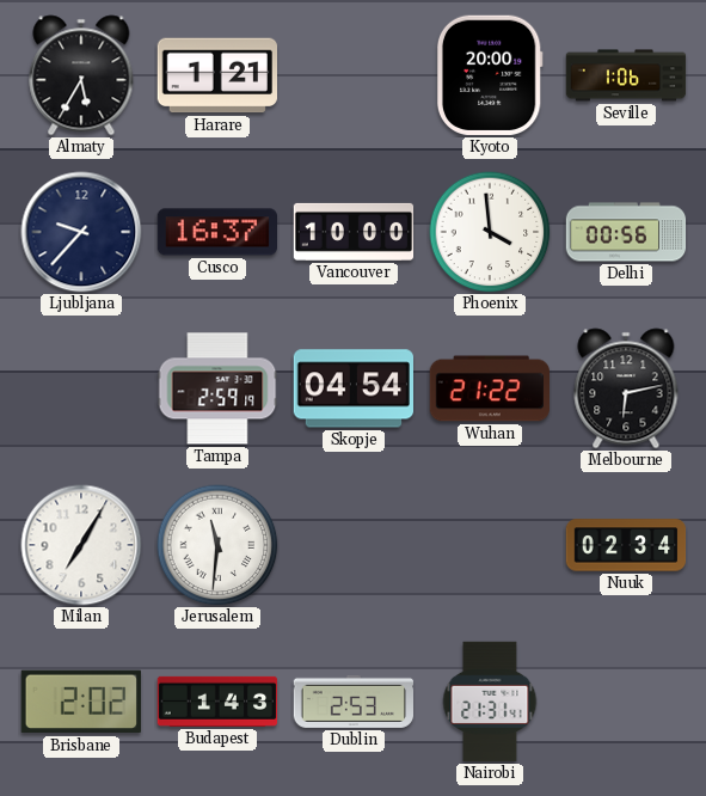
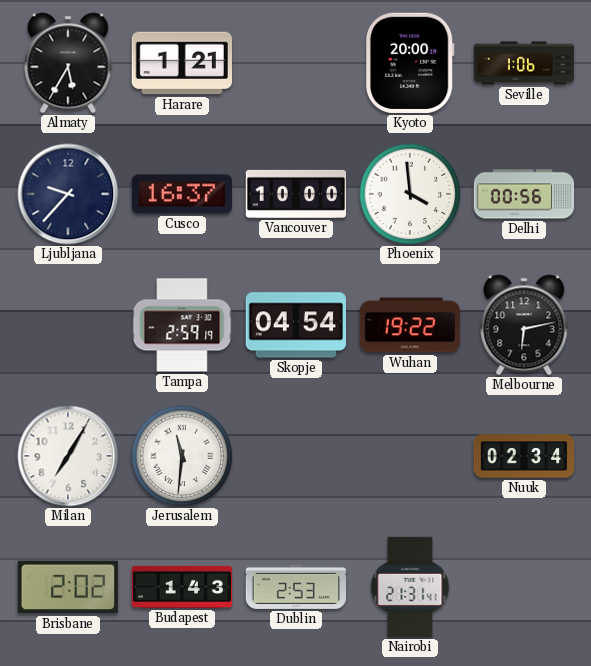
Wuhan: 21:22 -> 19:22 (409, 325)
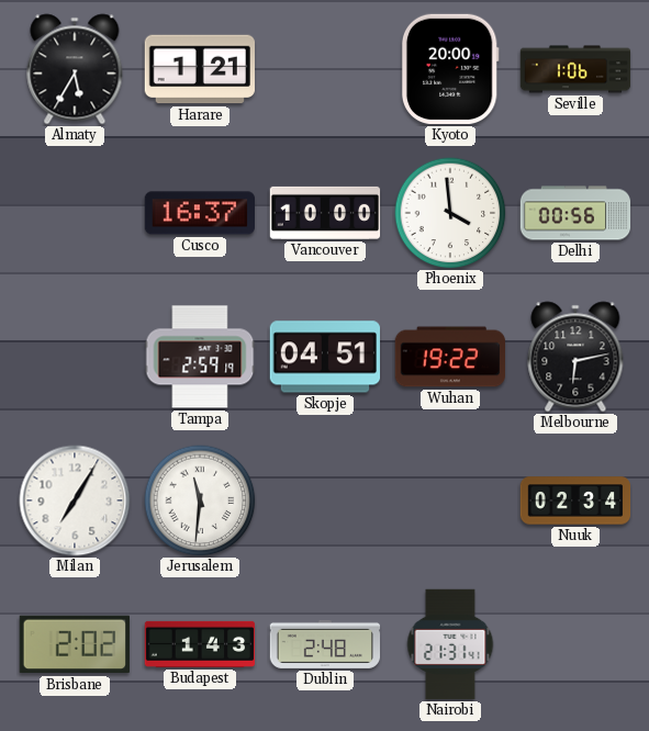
Ljubljana: 9:37 -> none (68, 194)
Skopje: 04:54 -> 04:51 (324, 357)
Dublin: 2:53 -> 2:48 (325, 644)
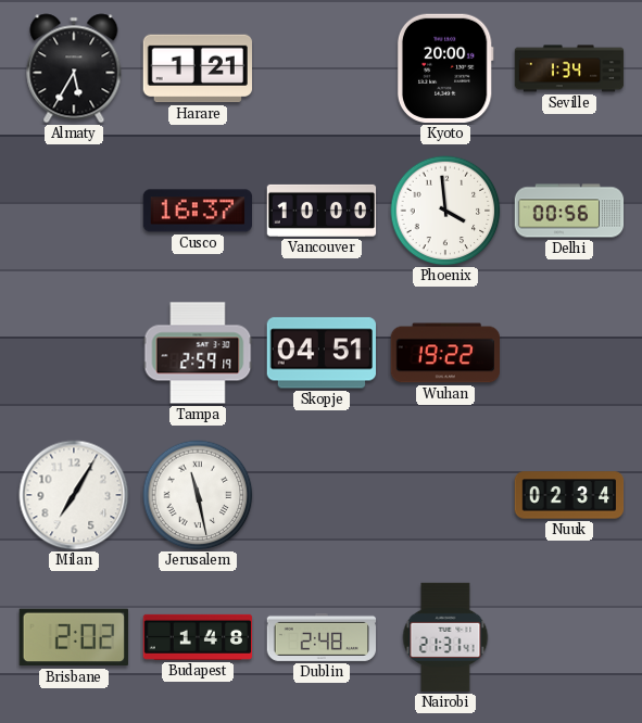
Seville: 1:06 -> 1:34 (569, 68)
Melbourne: 6:13 -> none (575, 357)
Jerusalem: 11:31 -> 11:28 (198, 495)
Budapest: 1:43 -> 1:48 (198, 637)
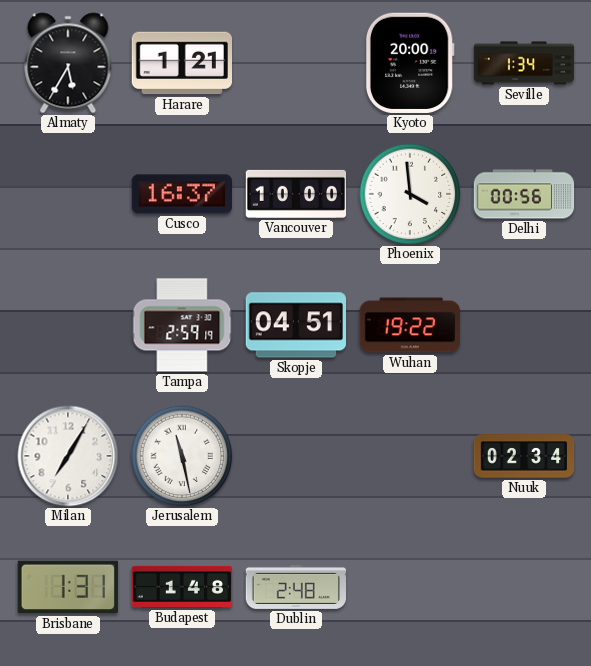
Brisbane: 2:02 -> 1:31 (68, 587)
Nairobi: 21:31 -> none (445, 637)
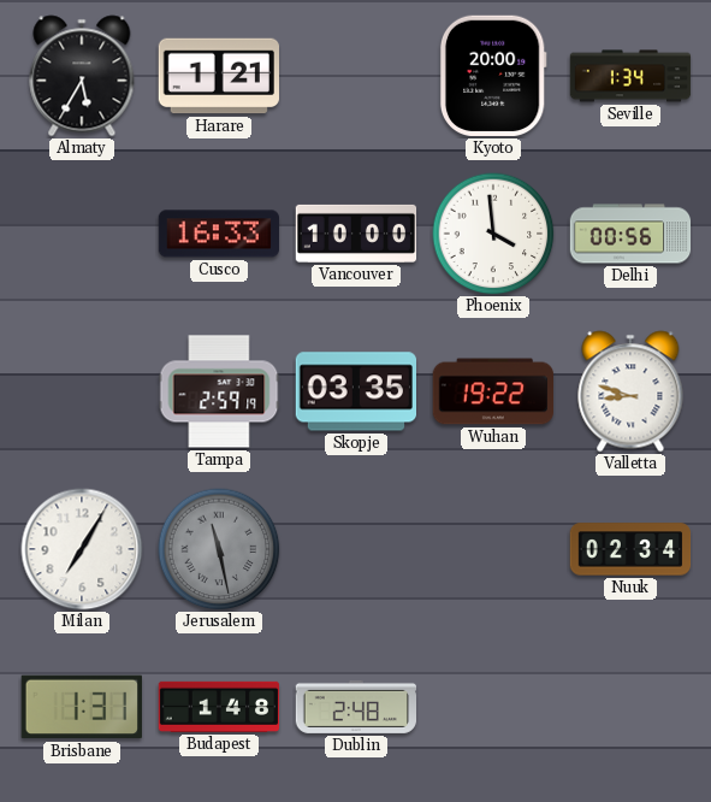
Cusco: 16:37 -> 16:33 (218, 234)
Skopje: 04:51 -> 03:35 (355, 391)
Valletta: none -> 8:48 (630, 391)
Jerusalem dial: white -> grey (219, 549)
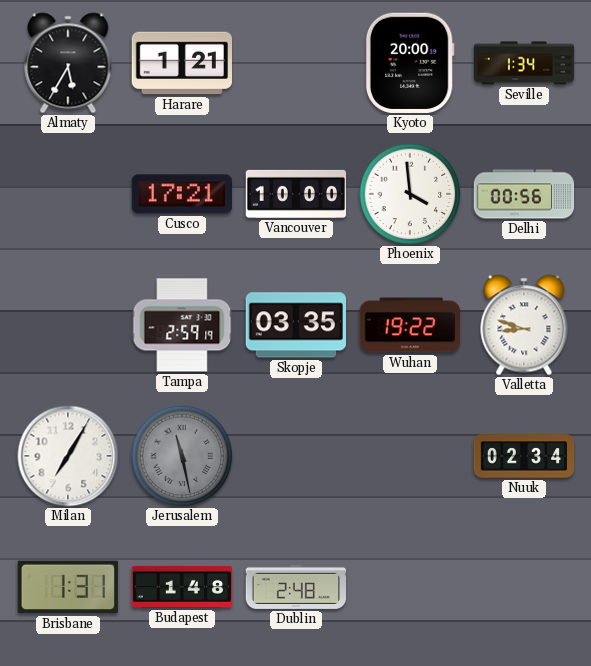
Cusco: 16:33 -> 17:21 (181, 194)
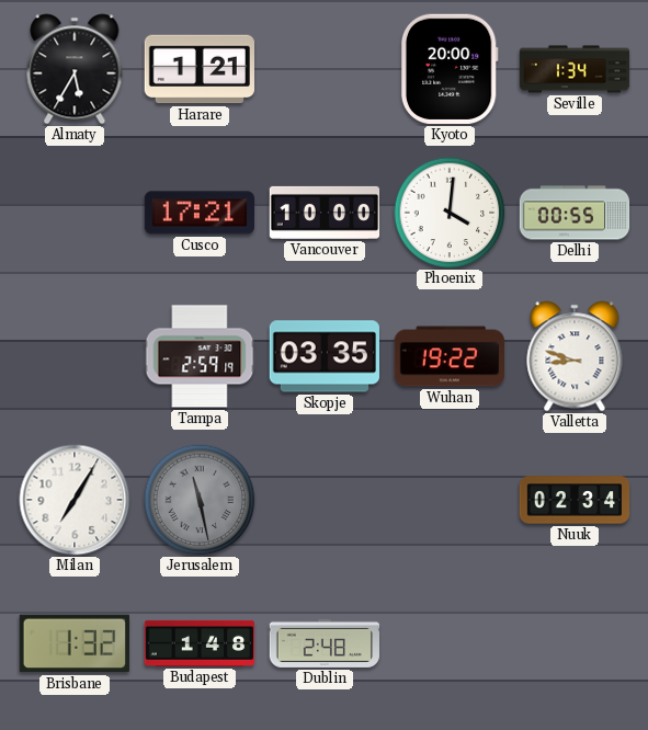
Phoenix: 3:59 -> 4:01 (450, 213)
Delhi: 00:56 -> 00:55 (575, 213)
Brisbane: 1:31 -> 1:32 (75, 643)
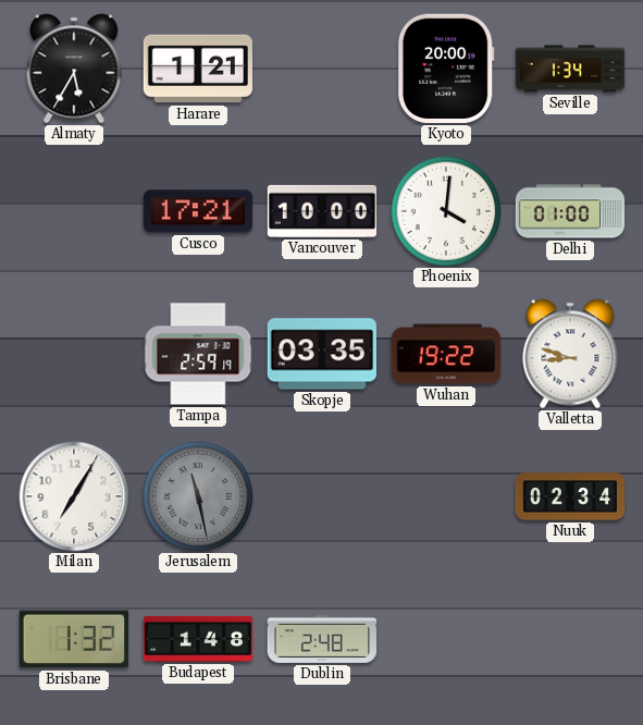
Delhi: 00:55 -> 01:00 (570, 211)
